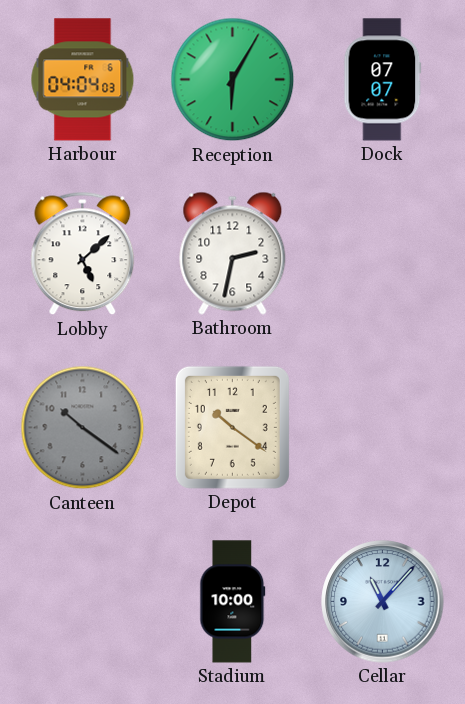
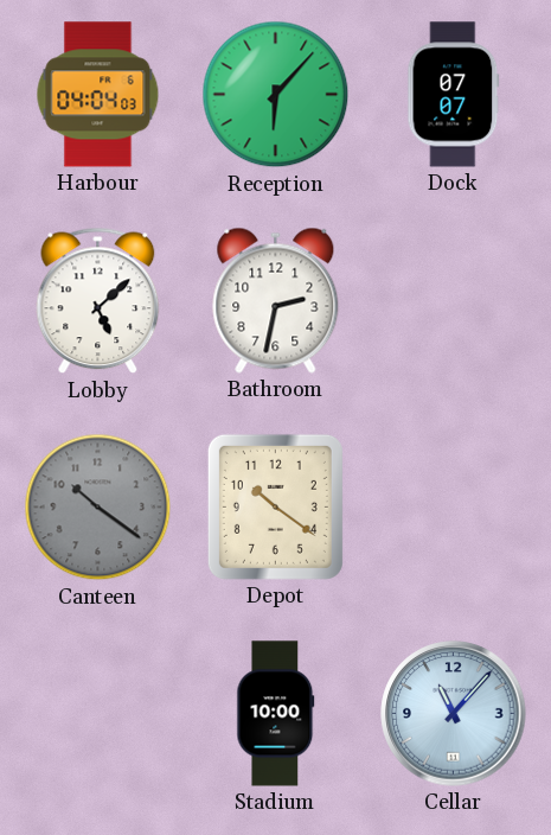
Reception: 6:05 -> 6:07 (276, 95)
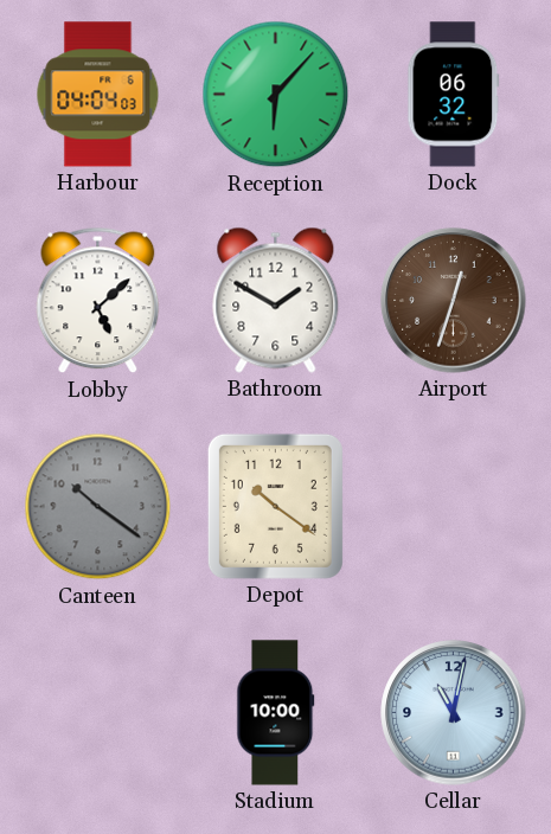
Dock: 07:07 -> 06:32 (454, 95)
Bathroom: 2:32 -> 1:50 (276, 300)
Airport: none -> 12:33 (454, 301)
Cellar: 11:07 -> 11:02 (454, 713)
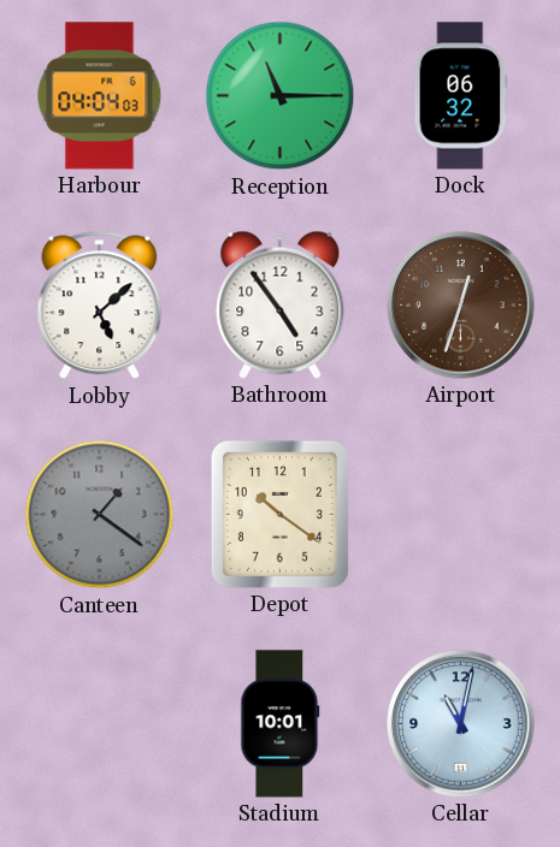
Reception: 6:07 -> 11:15 (281, 96)
Bathroom: 1:50 -> 4:54 (281, 304)
Canteen: 10:21 -> 1:21 (100, 515)
Stadium: 10:00 -> 10:01 (281, 724)
